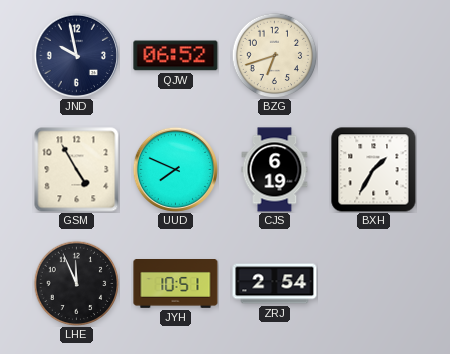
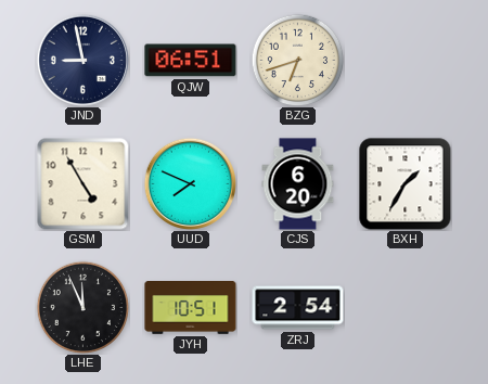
JND: 9:58 -> 8:58 (82, 60)
QJW: 06:52 -> 06:51 (191, 61)
CJS: 6:19 -> 6:20 (298, 184)
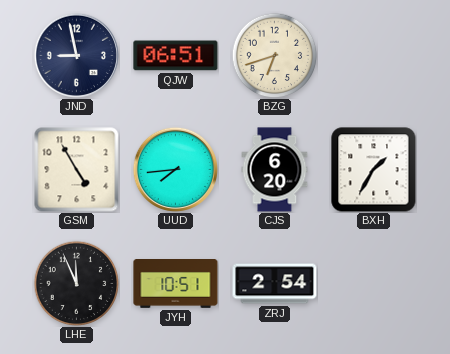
UUD: 7:49 -> 7:44 (175, 169)
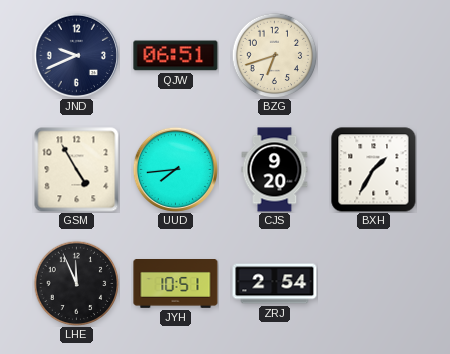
JND: 8:58 -> 9:41 (76, 55)
CJS: 6:20 -> 9:20 (275, 170)
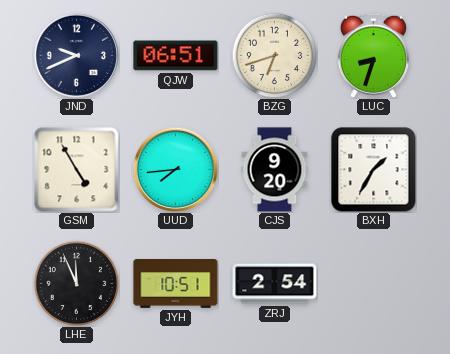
LUC: none -> 8:33 (373, 55)
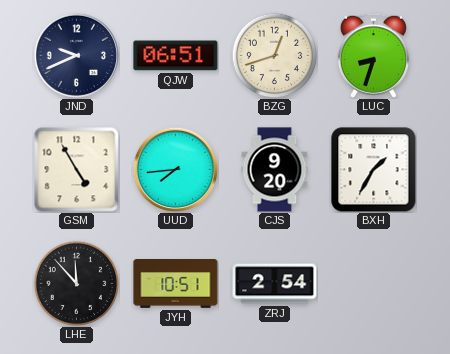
BZG: 6:42 -> 12:42 (274, 55)
LHE: 11:56 -> 11:53 (76, 283)
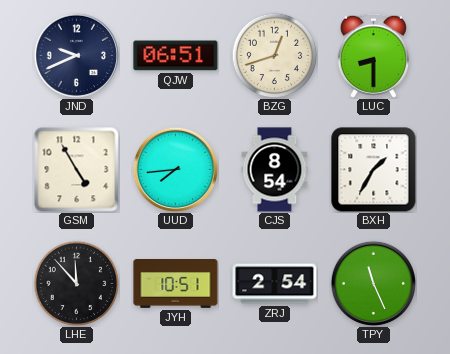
LUC: 8:33 -> 8:30 (373, 55)
CJS: 9:20 -> 8:54 (275, 170)
TPY: none -> 11:26 (373, 283)
